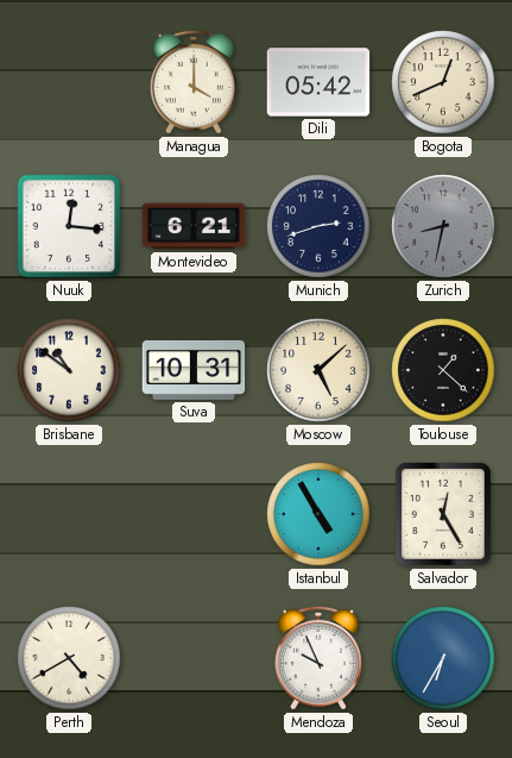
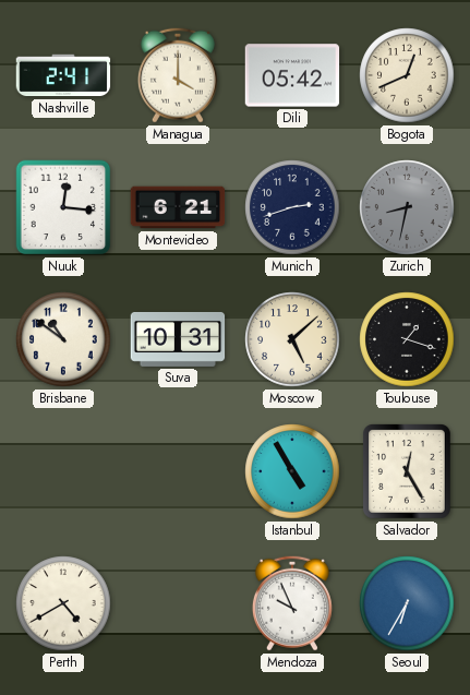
Nashville: none -> 2:41 (63, 75)
Toulouse: 1:22 -> 1:18 (407, 339)
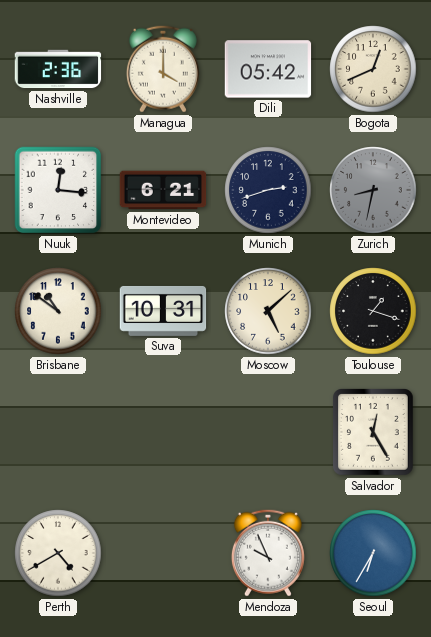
Nashville: 2:41 -> 2:36 (58, 69)
Istanbul: 4:55 -> none (292, 471)
